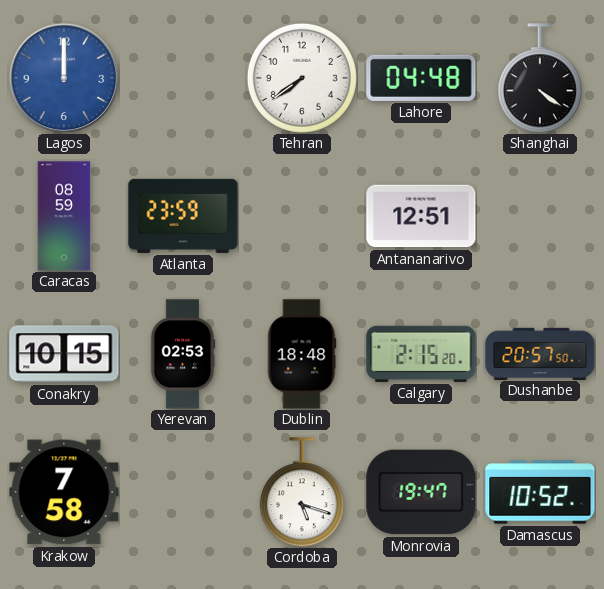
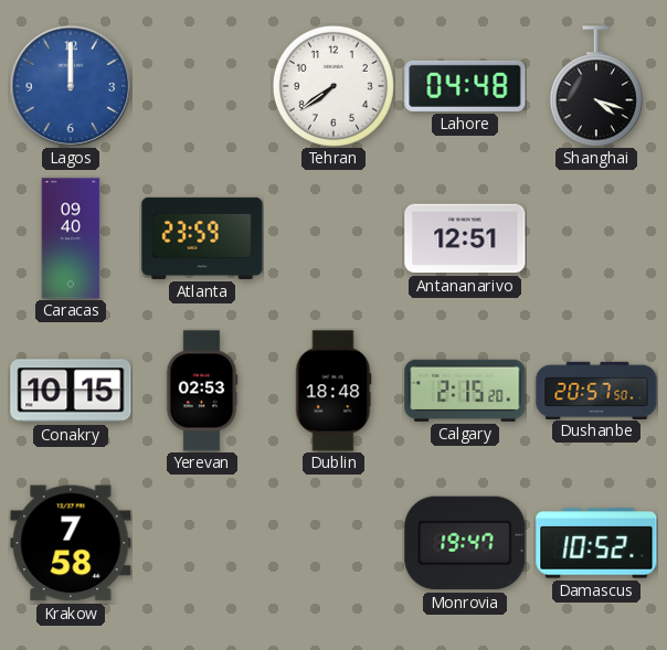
Shanghai: 4:21 -> 4:18 (596, 86)
Caracas: 08:59 -> 09:40 (71, 238)
Cordoba: 5:18 -> none (302, 492)
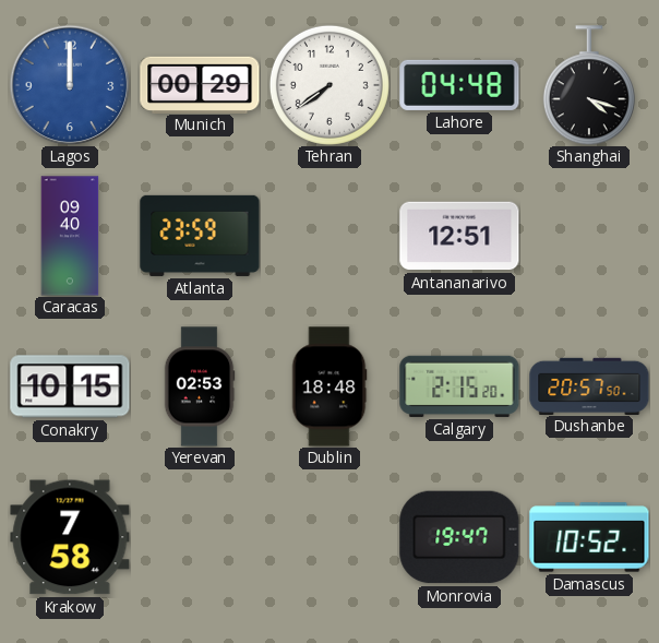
Munich: none -> 00:29 (200, 84)
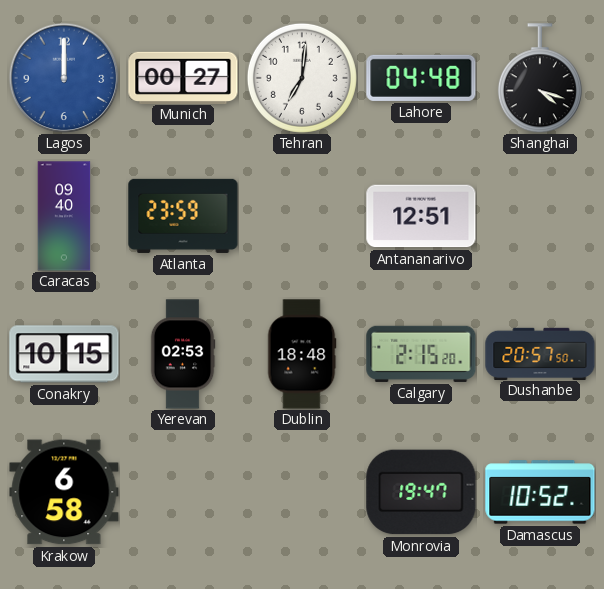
Munich: 00:29 -> 00:27 (183, 77)
Tehran: 7:39 -> 7:01 (302, 78)
Krakow: 7:58 -> 6:58 (64, 492)
